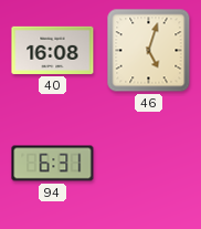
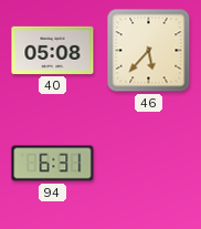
40: 16:08 -> 05:08 (53, 50)
46: 5:03 -> 5:37 (149, 51)
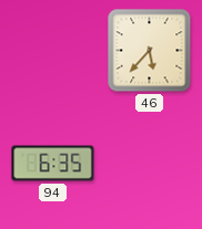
40: 05:08 -> none (53, 50)
94: 6:31 -> 6:35 (53, 164)
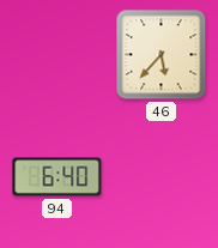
94: 6:35 -> 6:40 (57, 177)
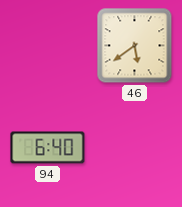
46: 5:37 -> 5:39 (135, 46)
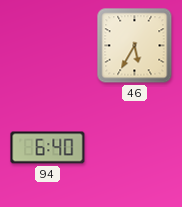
46: 5:39 -> 5:35 (135, 46)
